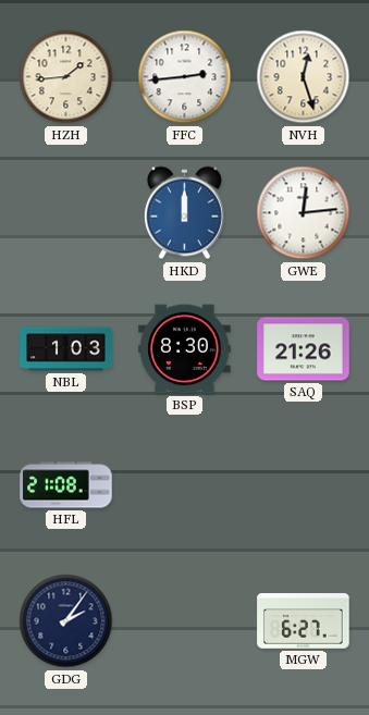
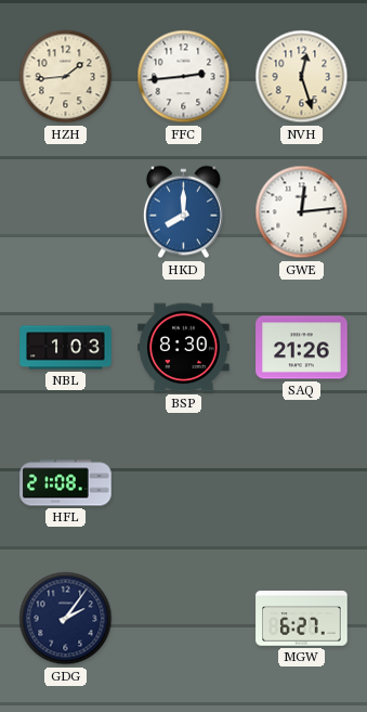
HKD: 12:00 -> 8:00 (183, 212)
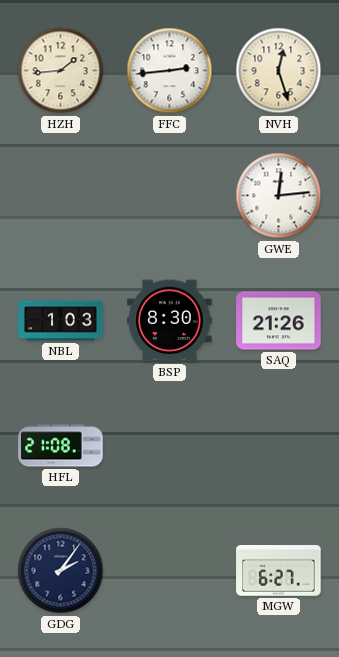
HKD: 8:00 -> none (183, 212)
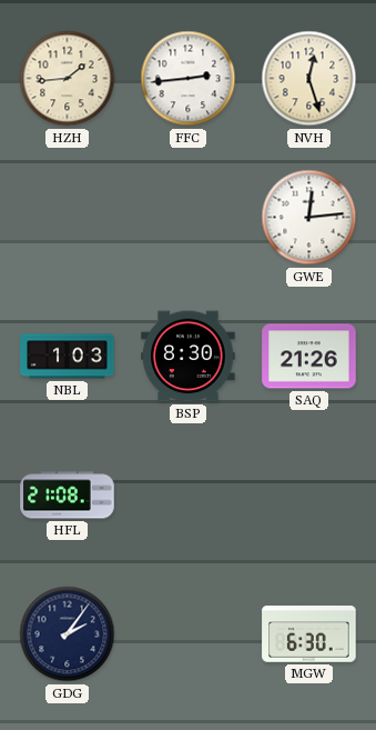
MGW: 6:27 -> 6:30 (309, 634)
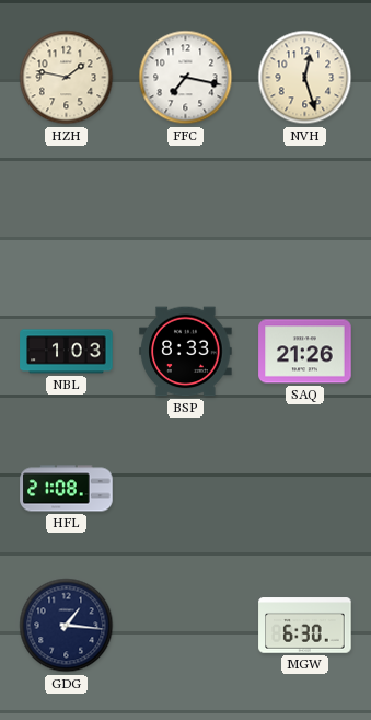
HZH: 1:44 -> 1:47 (67, 78)
FFC: 2:44 -> 7:17 (186, 78)
GWE: 12:14 -> none (309, 218)
BSP: 8:30 -> 8:33 (186, 352)
GDG: 2:06 -> 1:16 (67, 626)
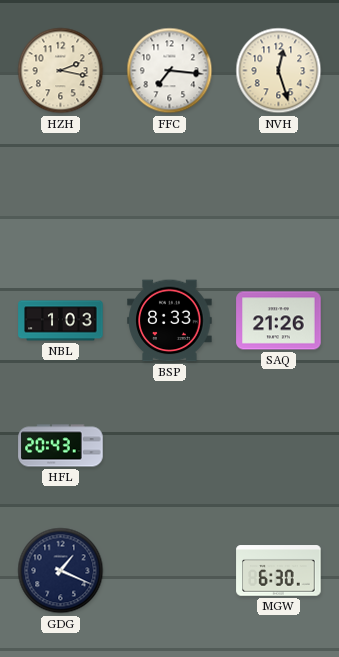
HZH: 1:47 -> 2:17 (61, 71)
FFC: 7:17 -> 7:16 (170, 71)
HFL: 21:08 -> 20:43 (61, 446)
GDG: 1:16 -> 1:19 (61, 571)
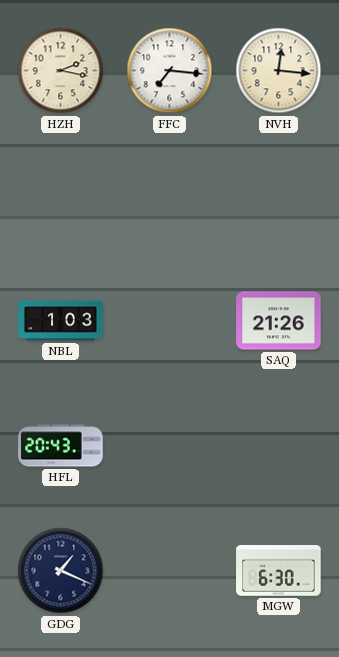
NVH: 12:27 -> 12:16 (279, 71)
BSP: 8:33 -> none (170, 321)
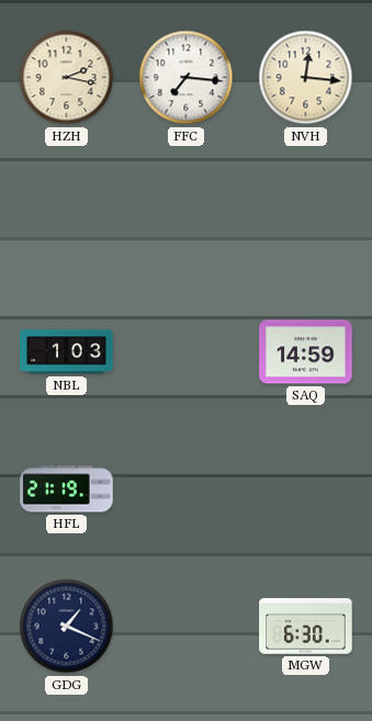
SAQ: 21:26 -> 14:59 (306, 352)
HFL: 20:43 -> 21:19 (67, 489)
